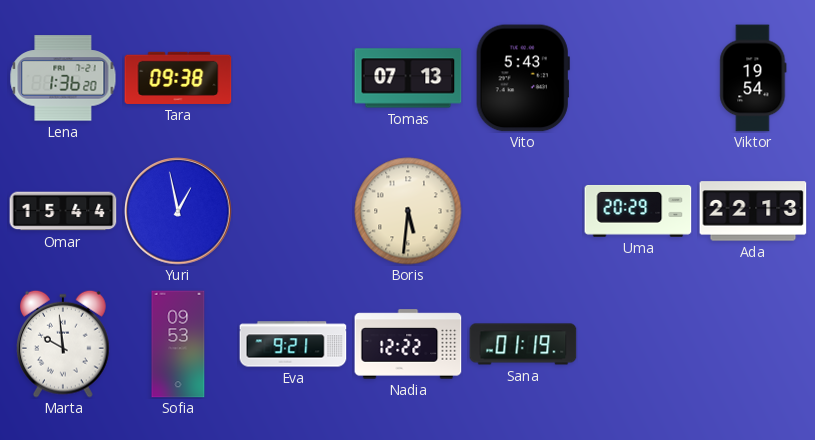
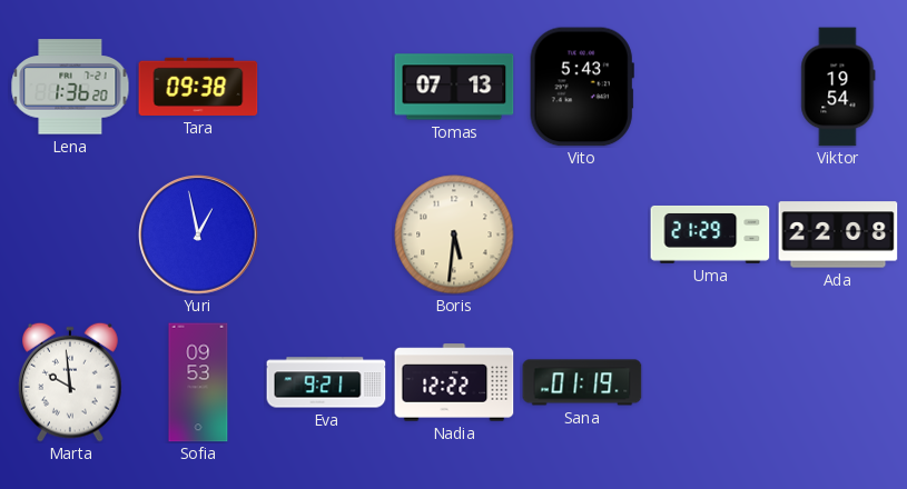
Omar: 15:44 -> none (63, 211)
Uma: 20:29 -> 21:29 (710, 234)
Ada: 22:13 -> 22:08 (838, 234)
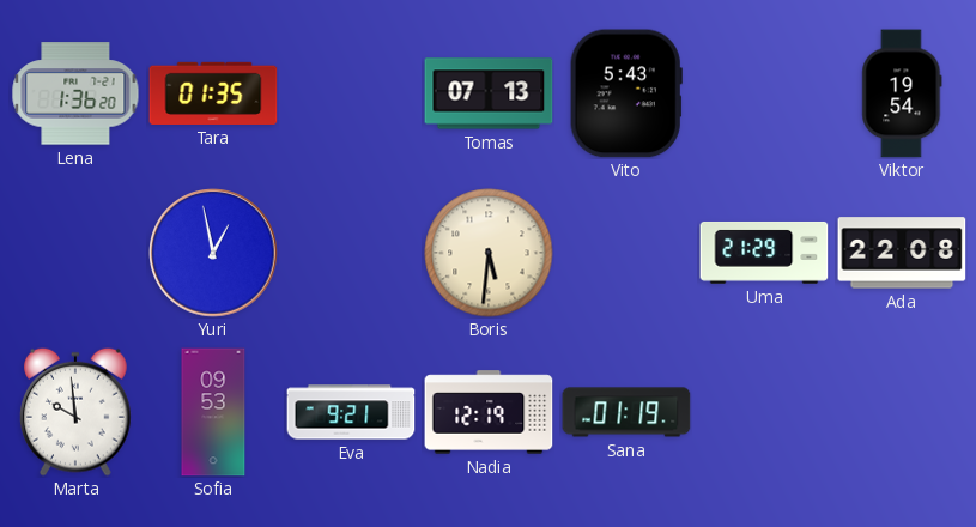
Tara: 09:38 -> 01:35 (213, 93)
Nadia: 12:22 -> 12:19 (489, 412)
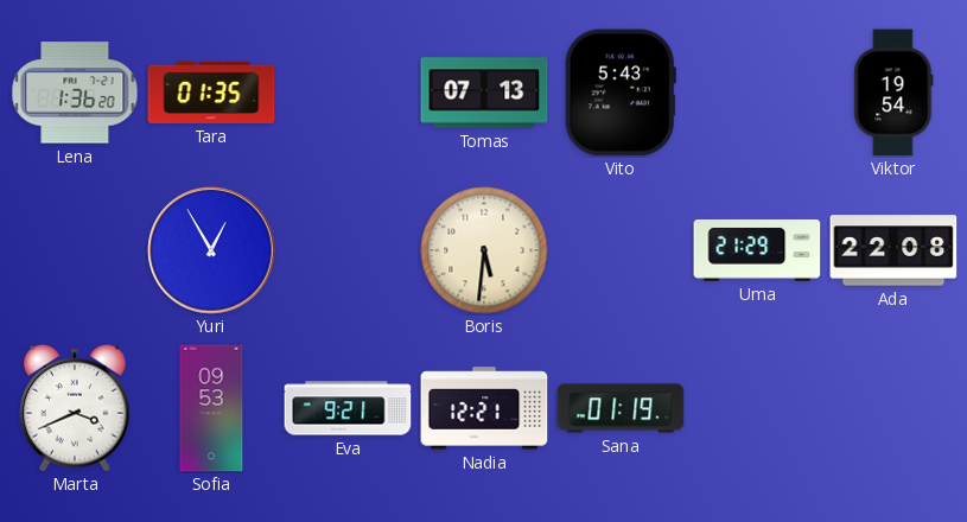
Yuri: 12:58 -> 12:55 (211, 250)
Marta: 9:59 -> 3:41 (76, 408)
Nadia: 12:19 -> 12:21 (484, 408)
